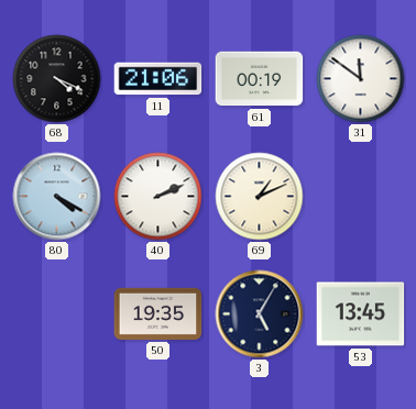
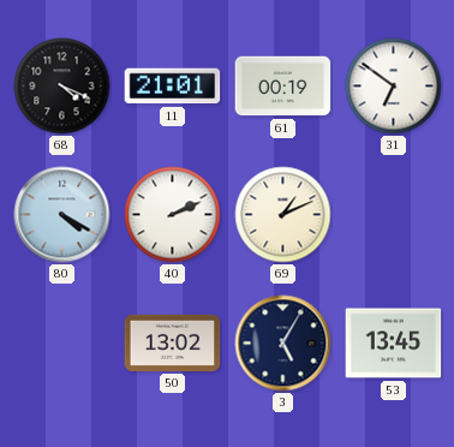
11: 21:06 -> 21:01 (173, 87)
31: 11:51 -> 6:51 (394, 87)
50: 19:35 -> 13:02 (173, 342)
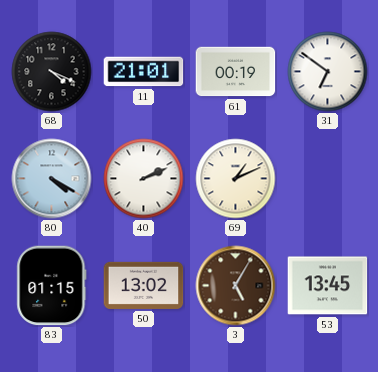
83: none -> 01:15 (52, 286)
3 dial: navy -> brown (236, 286)
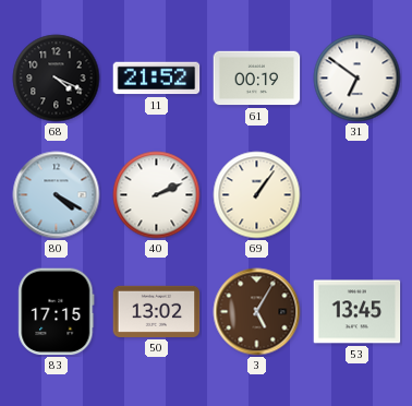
11: 21:01 -> 21:52 (157, 79)
69: 1:11 -> 1:06 (257, 195)
83: 01:15 -> 17:15 (57, 312)
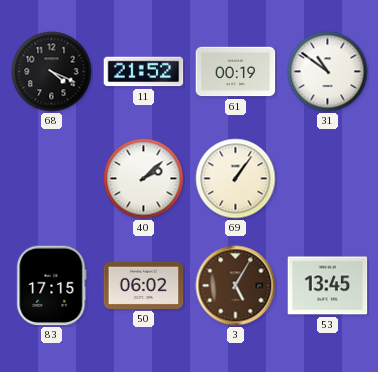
31: 6:51 -> 10:51 (328, 72)
80: 4:20 -> none (57, 195)
40: 2:11 -> 2:08 (144, 179)
50: 13:02 -> 06:02 (144, 285)
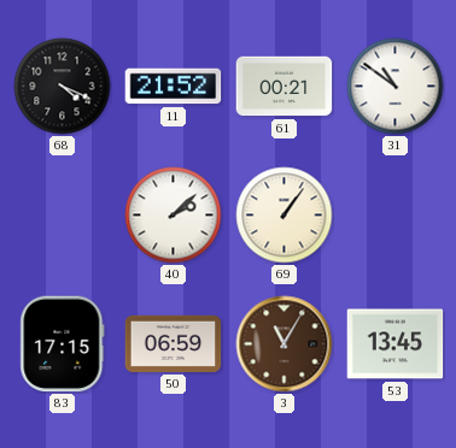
61: 00:19 -> 00:21 (285, 87)
50: 06:02 -> 06:59 (174, 343)
3: 5:05 -> 11:05 (285, 344)
